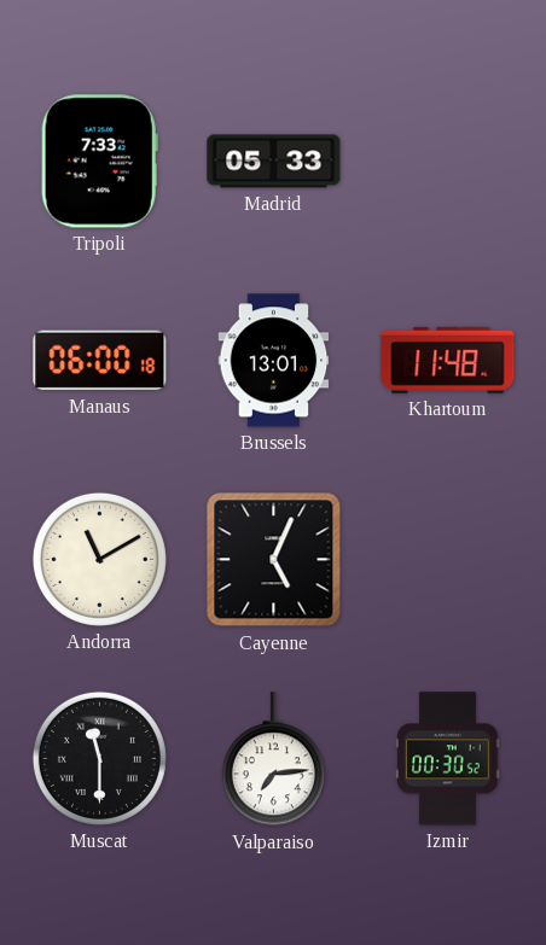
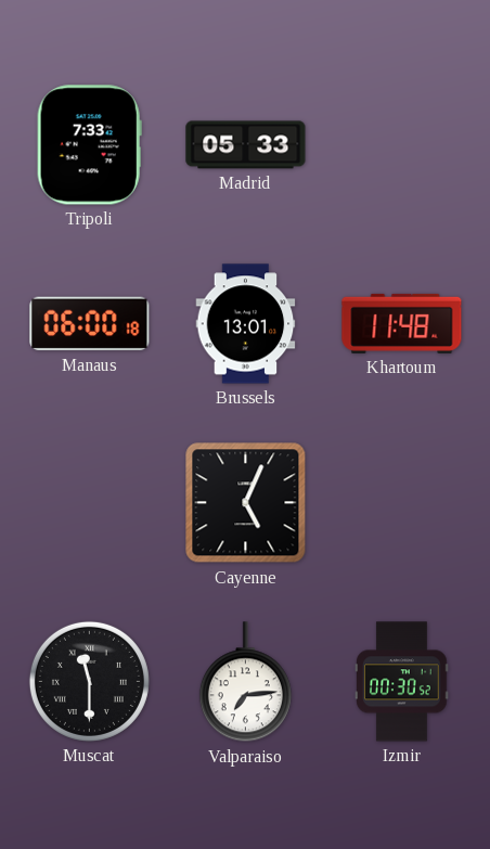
Andorra: 11:10 -> none (99, 559)
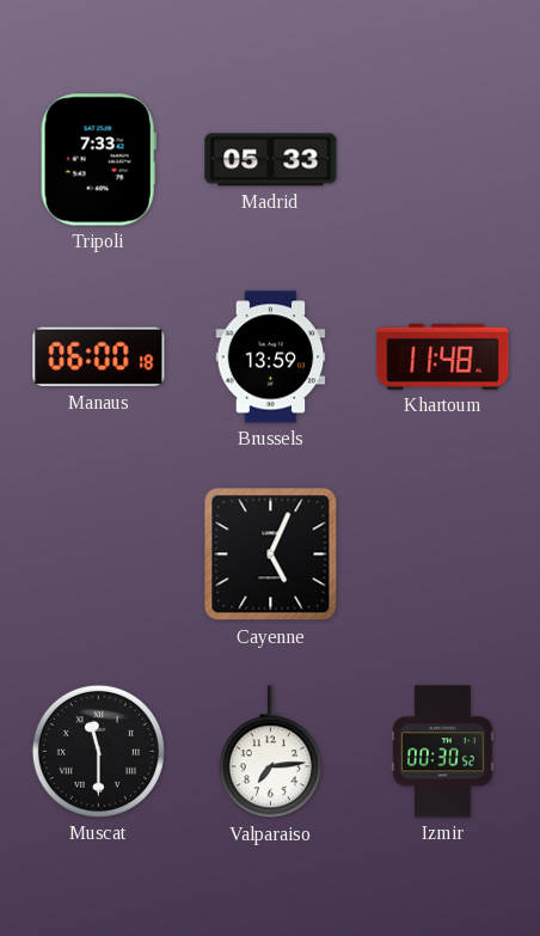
Brussels: 13:01 -> 13:59 (271, 357)
